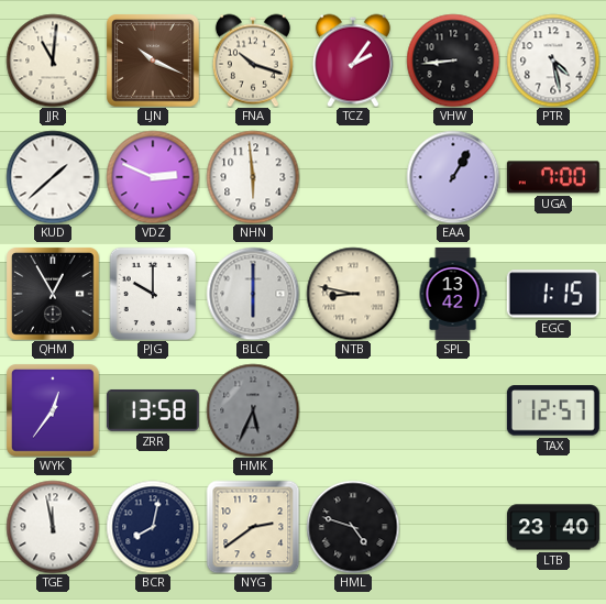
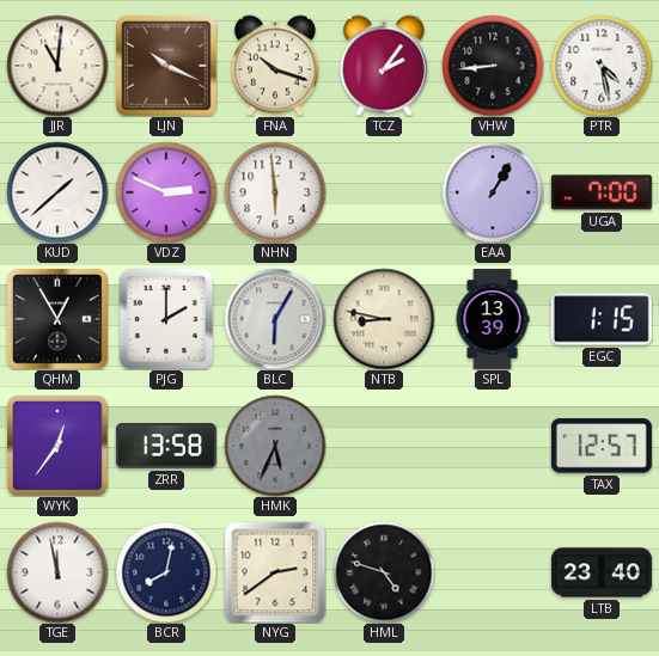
PJG: 10:00 -> 2:00 (166, 319)
BLC: 6:00 -> 6:05 (275, 319)
SPL: 13:42 -> 13:39 (493, 319)
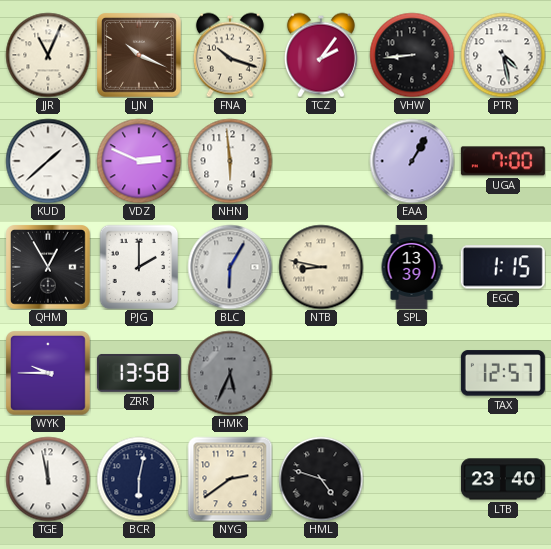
JJR: 11:01 -> 11:04 (48, 55)
WYK: 12:36 -> 9:45 (48, 373)
BCR: 8:02 -> 6:02 (139, 479)
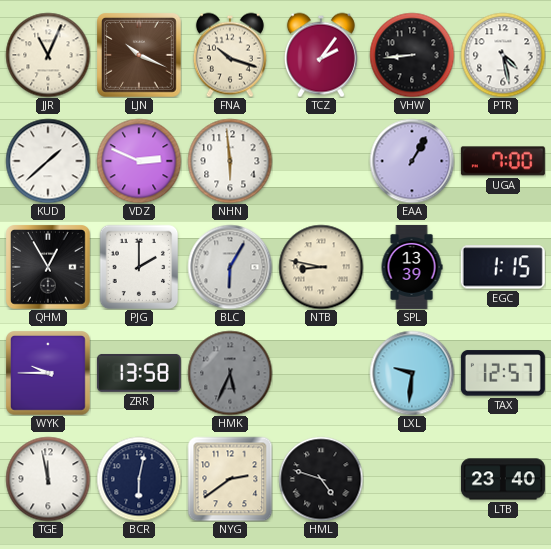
LXL: none -> 9:31 (412, 373)
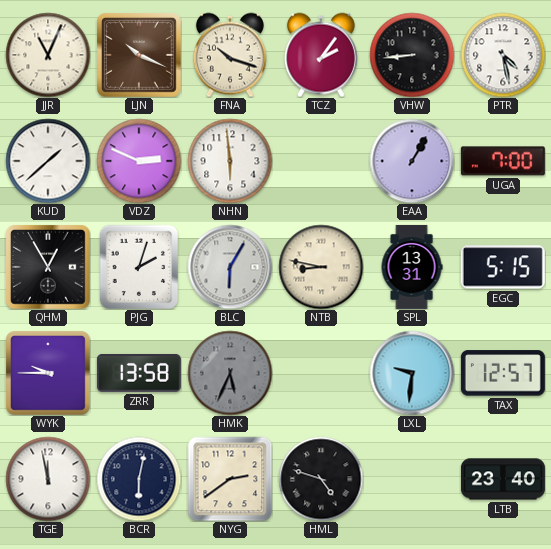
PJG: 2:00 -> 2:03 (139, 267)
SPL: 13:39 -> 13:31 (412, 267)
EGC: 1:15 -> 5:15 (503, 267)
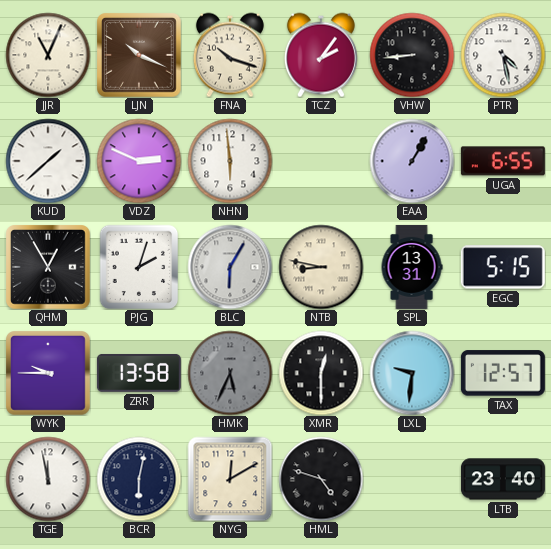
UGA: 7:00 -> 6:55 (503, 161)
XMR: none -> 12:30 (321, 373)
NYG: 2:39 -> 12:10 (230, 479)
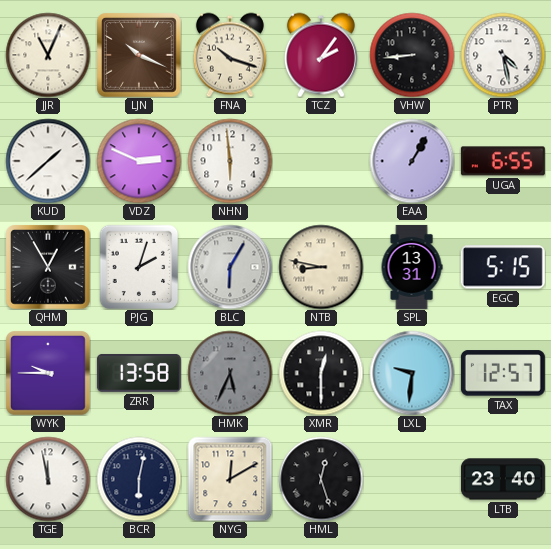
HML: 4:48 -> 12:27 (321, 479)
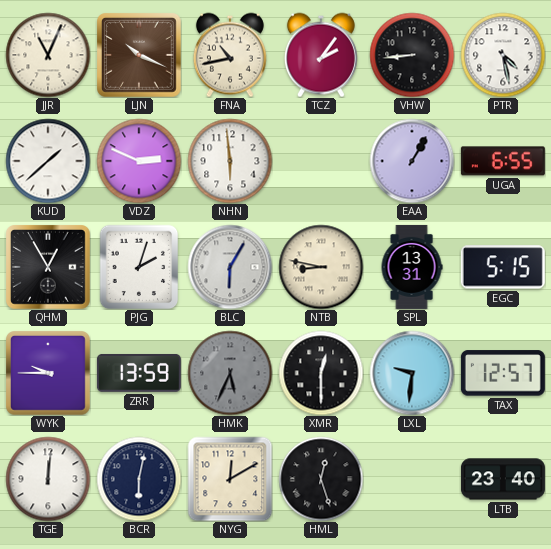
FNA: 10:18 -> 10:43 (230, 55)
ZRR: 13:58 -> 13:59 (139, 373)
TGE: 11:58 -> 12:01 (48, 479)
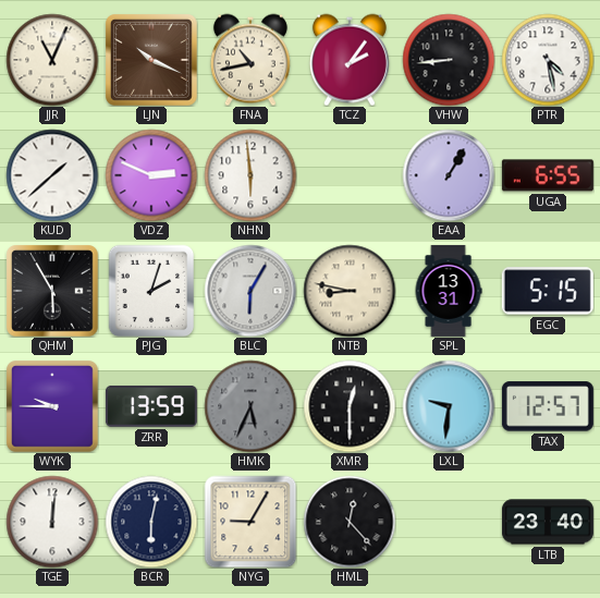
QHM: 12:55 -> 5:55 (52, 291)
NYG: 12:10 -> 9:05 (250, 522)
HML: 12:27 -> 12:23 (350, 522)
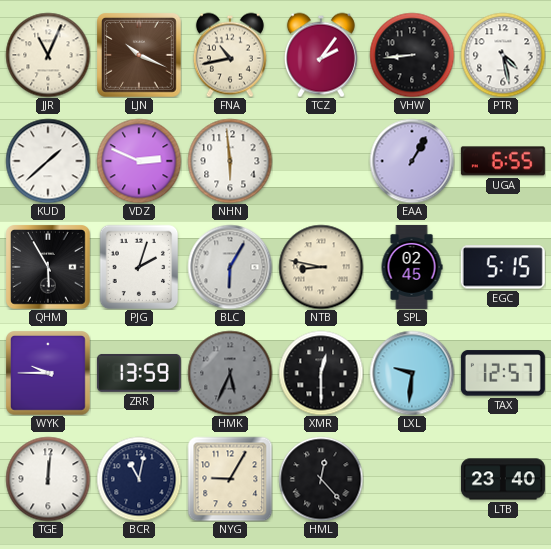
SPL: 13:31 -> 02:45 (412, 267)
BCR: 6:02 -> 11:02 (139, 479)
